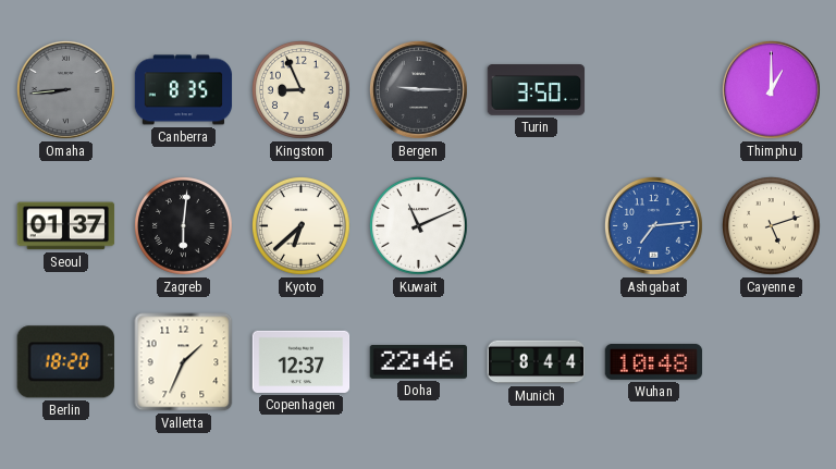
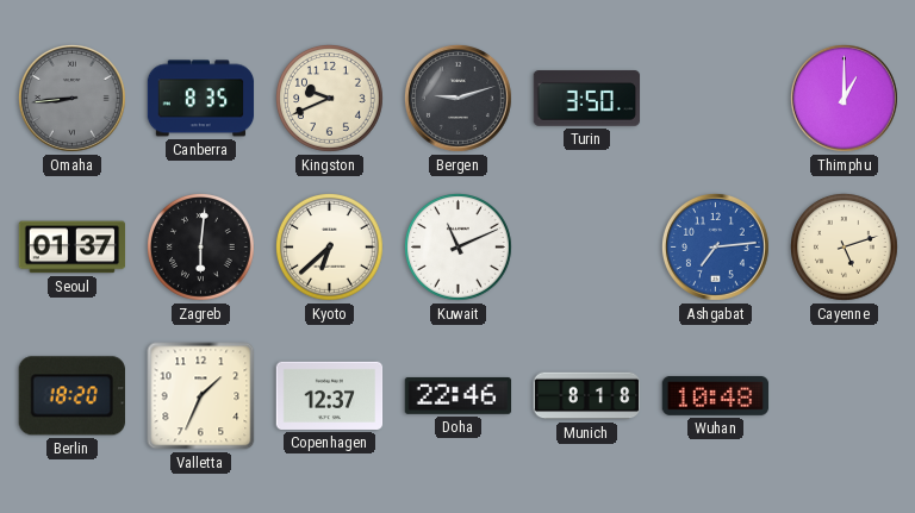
Kingston: 8:56 -> 9:41 (330, 99)
Bergen: 9:15 -> 9:12 (457, 99)
Munich: 8:44 -> 8:18 (587, 396)
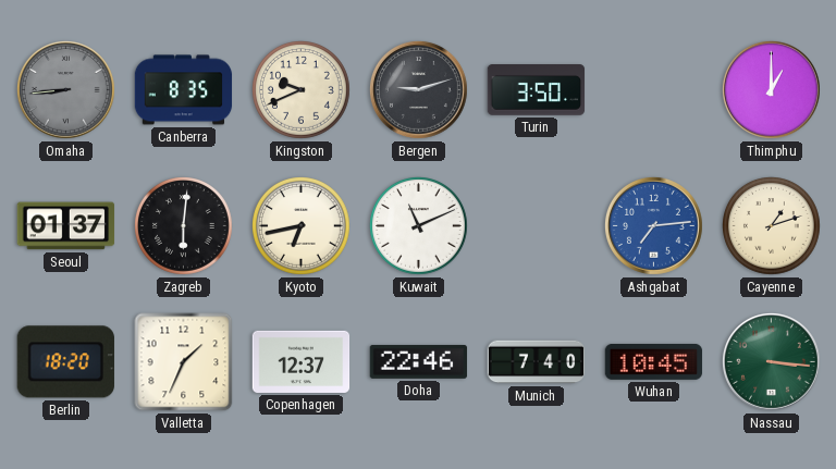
Kyoto: 6:38 -> 6:43 (302, 226)
Cayenne: 5:12 -> 1:12 (772, 226)
Munich: 8:18 -> 7:40 (537, 362)
Wuhan: 10:48 -> 10:45 (654, 361)
Nassau: none -> 3:16 (771, 362)
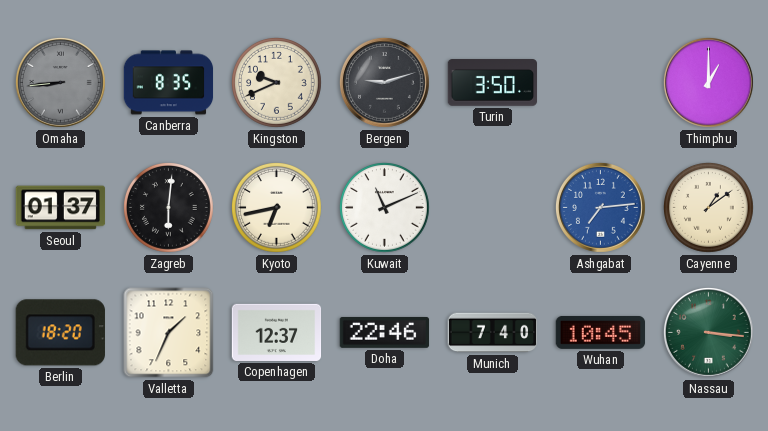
Cayenne: 1:12 -> 1:09 (709, 208)
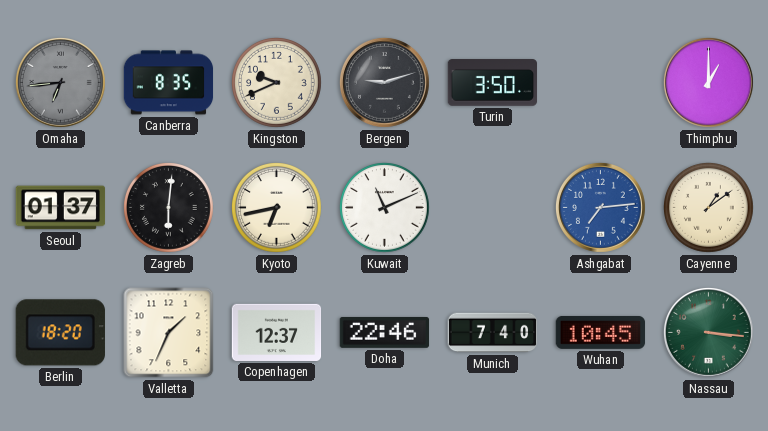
Omaha: 8:44 -> 6:44 (60, 83)
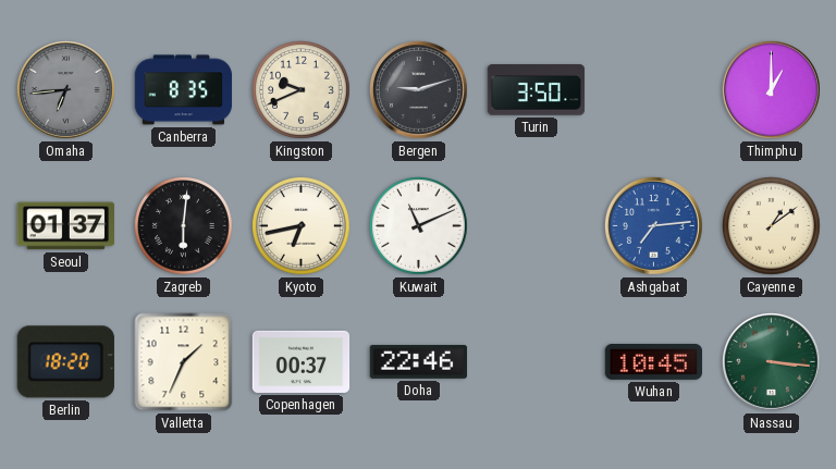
Copenhagen: 12:37 -> 00:37 (302, 361)
Munich: 7:40 -> none (493, 333)
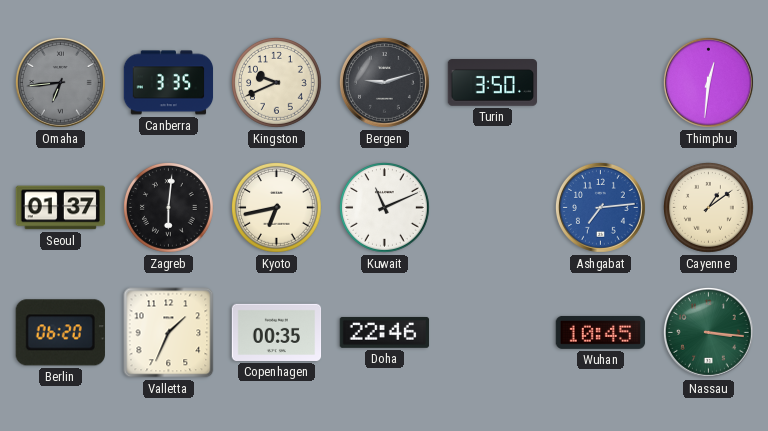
Canberra: 8:35 -> 3:35 (169, 83)
Thimphu: 1:00 -> 12:31 (708, 83)
Berlin: 18:20 -> 06:20 (60, 333)
Copenhagen: 00:37 -> 00:35 (277, 332)
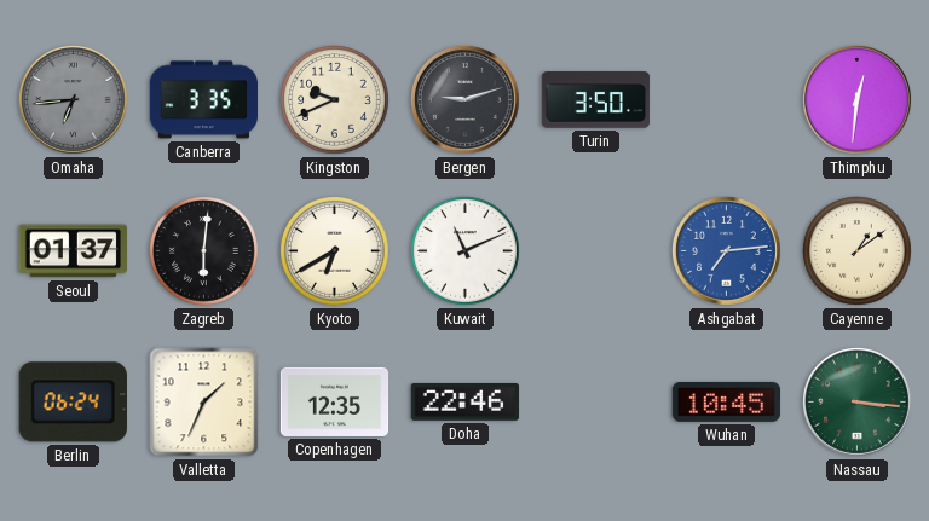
Kyoto: 6:43 -> 6:40 (335, 251)
Berlin: 06:20 -> 06:24 (73, 403)
Copenhagen: 00:35 -> 12:35 (335, 401)
